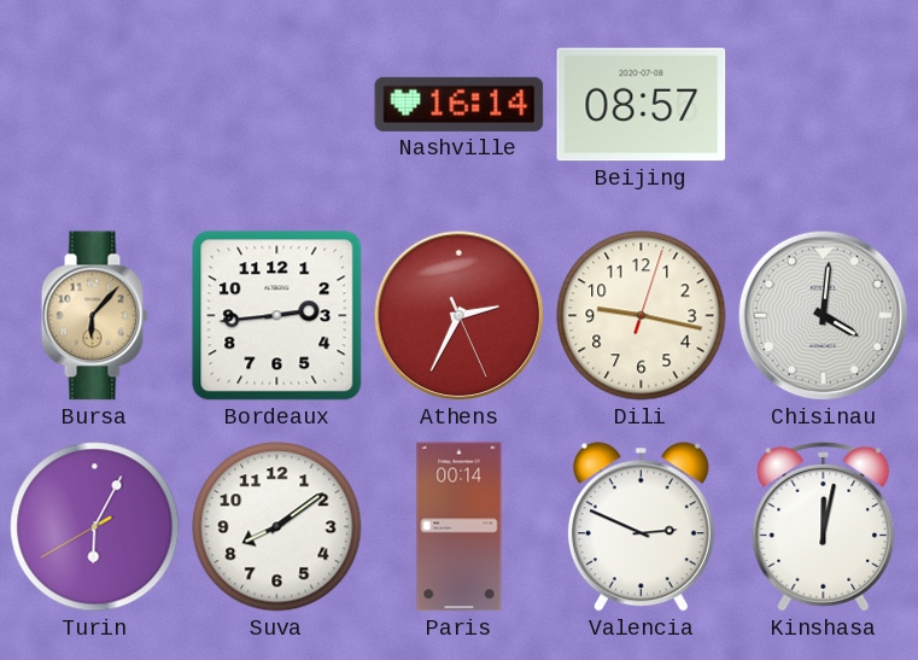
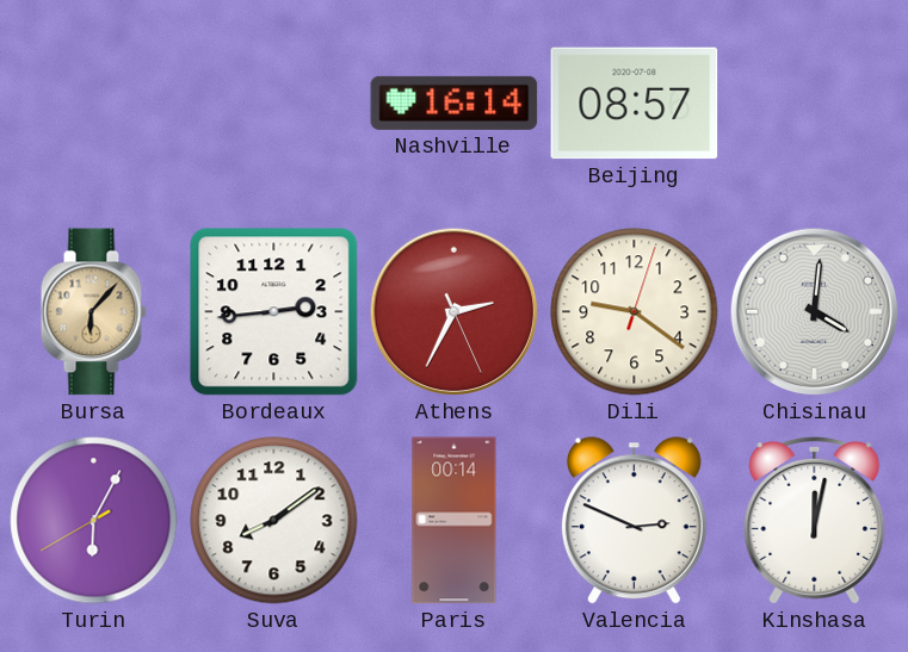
Dili: 9:17 -> 9:21 (635, 312)
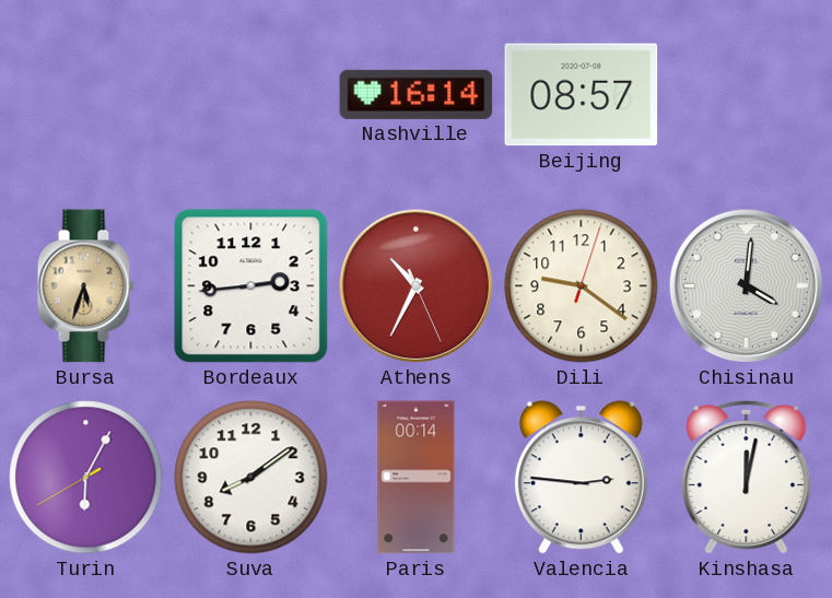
Bursa: 6:07 -> 5:33 (85, 286)
Athens: 2:34 -> 10:34 (417, 286)
Valencia: 2:49 -> 2:46 (581, 478)
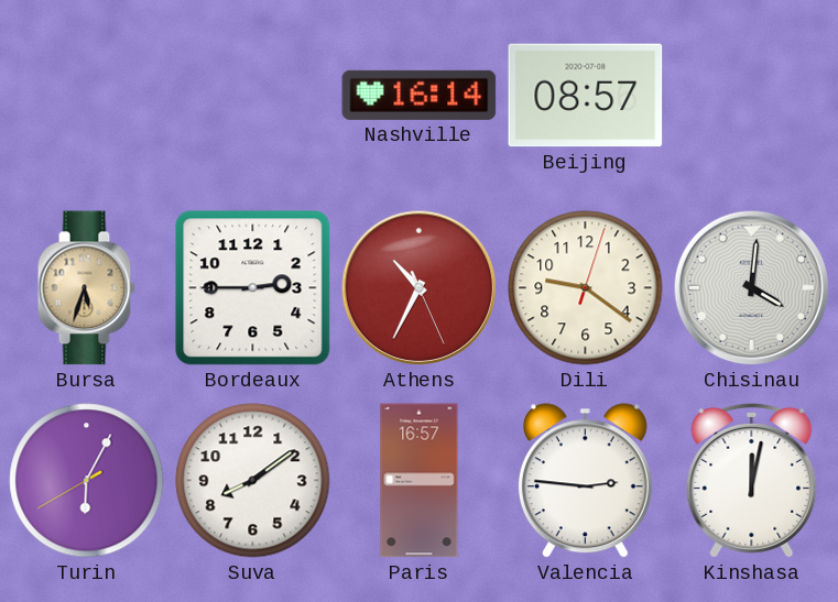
Bordeaux: 2:44 -> 2:45 (253, 288)
Paris: 00:14 -> 16:57 (420, 481)
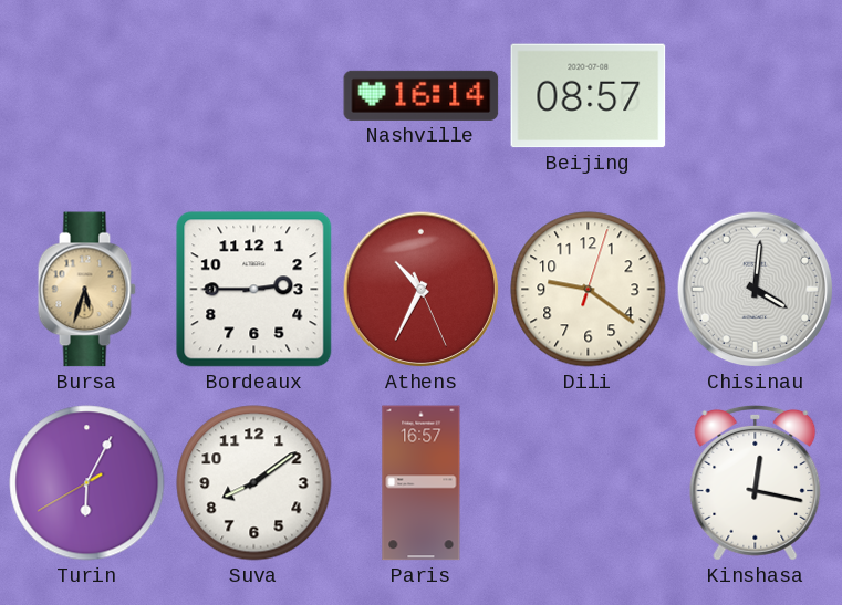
Valencia: 2:46 -> none (585, 481)
Kinshasa: 12:02 -> 12:17 (756, 482)
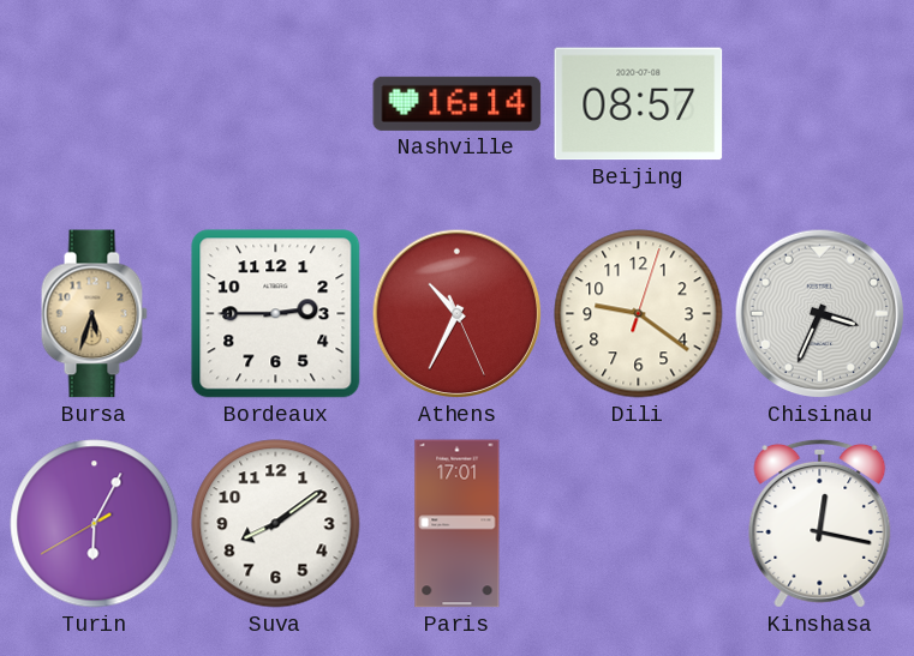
Chisinau: 4:01 -> 3:34 (820, 314)
Paris: 16:57 -> 17:01 (458, 524)
